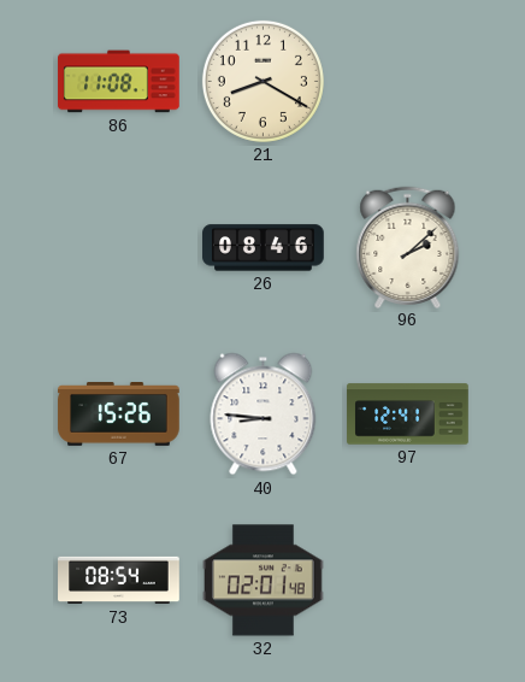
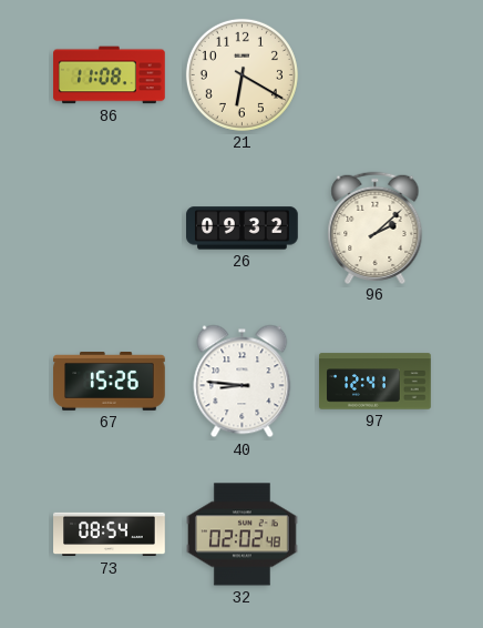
21: 8:20 -> 6:20 (242, 74)
26: 08:46 -> 09:32 (243, 229)
32: 02:01 -> 02:02 (243, 535)
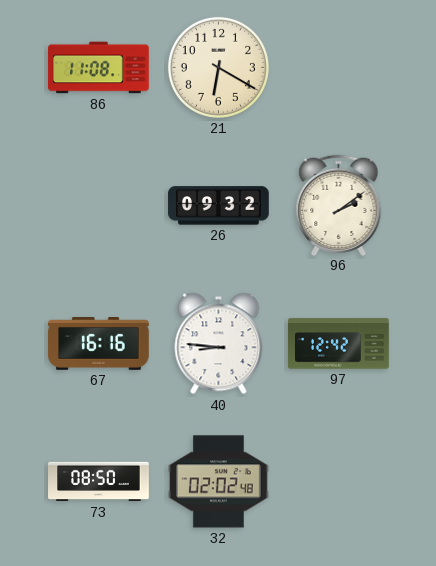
96: 2:08 -> 2:09 (339, 205)
67: 15:26 -> 16:16 (99, 344)
97: 12:41 -> 12:42 (339, 344)
73: 08:54 -> 08:50 (99, 482)
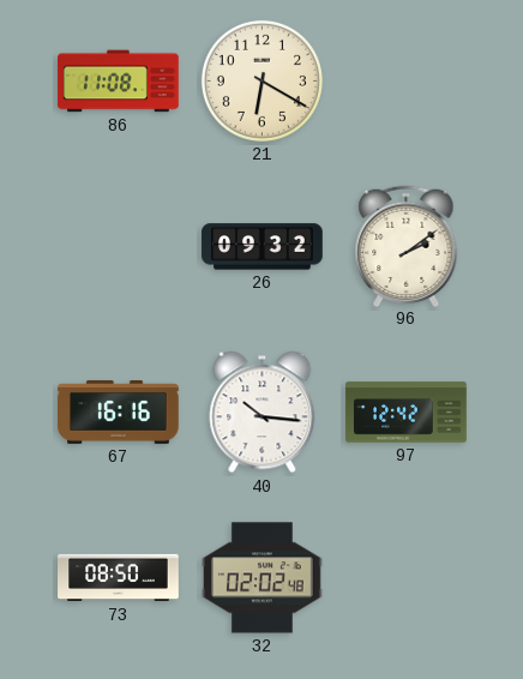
40: 8:46 -> 10:16 (263, 413)
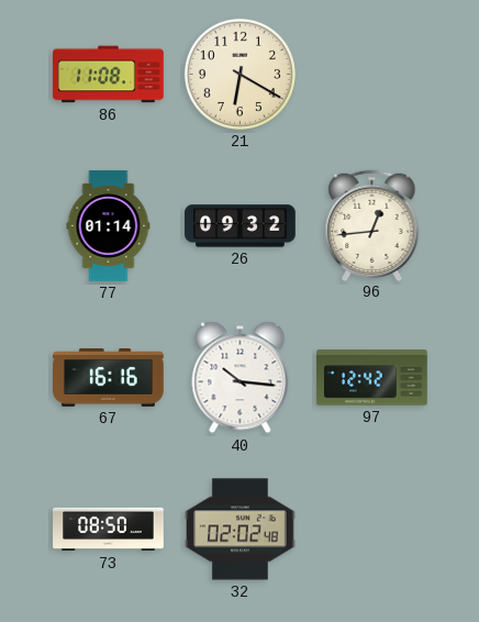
77: none -> 01:14 (109, 226)
96: 2:09 -> 12:44 (372, 225)
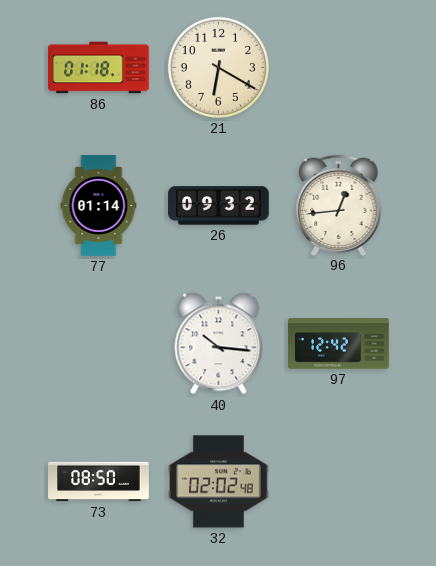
86: 11:08 -> 01:18 (99, 68)
67: 16:16 -> none (109, 378)
